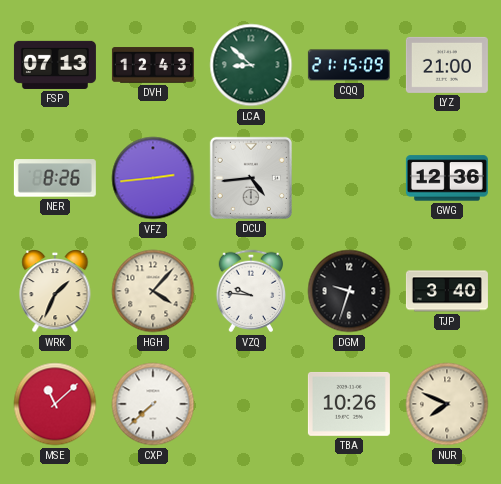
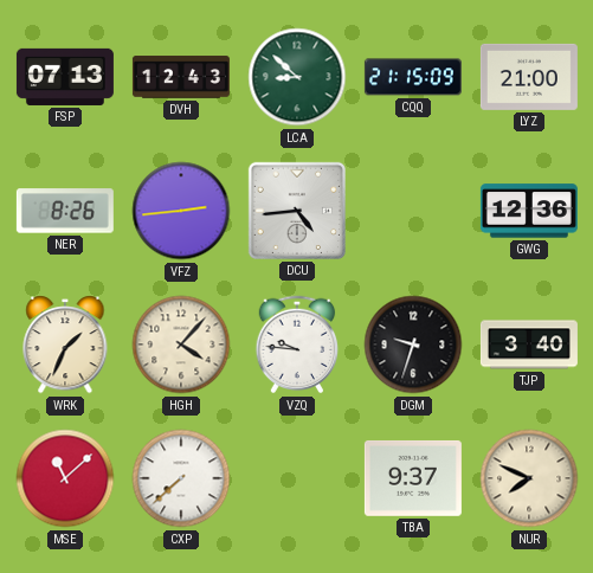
TBA: 10:26 -> 9:37 (413, 478)
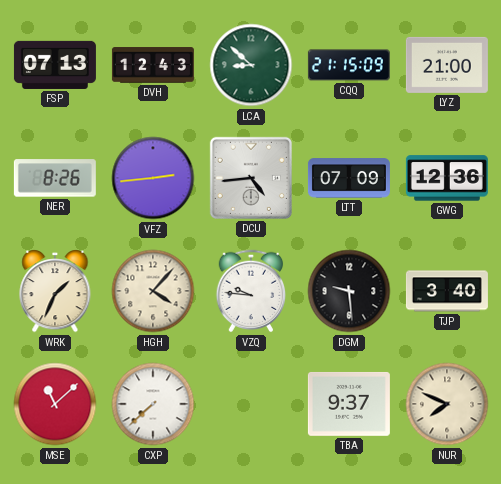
LTT: none -> 07:09 (349, 178)
DGM: 9:33 -> 9:29 (349, 291)
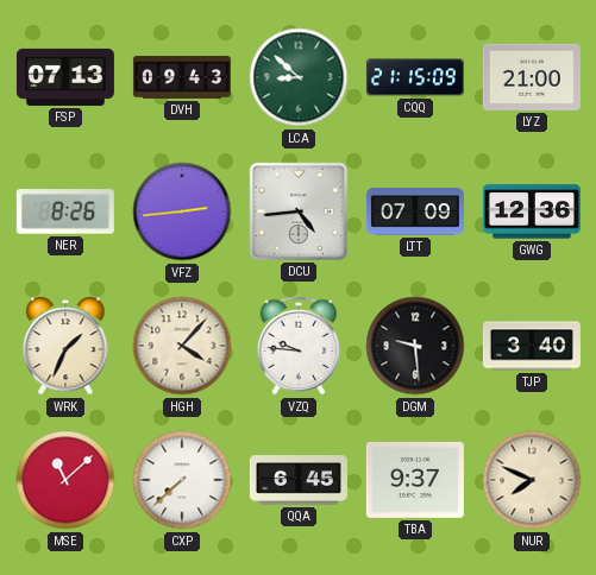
DVH: 12:43 -> 09:43 (182, 77)
QQA: none -> 6:45 (299, 480)
